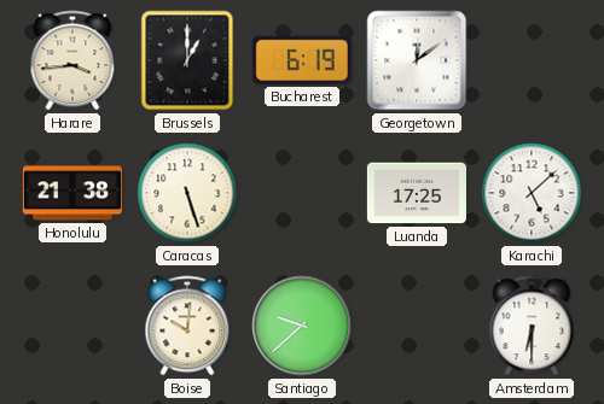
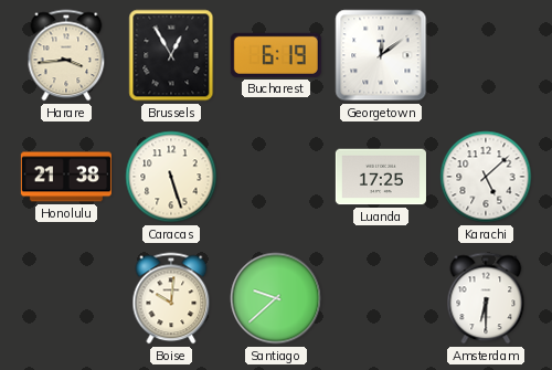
Brussels: 1:00 -> 12:55 (171, 55)
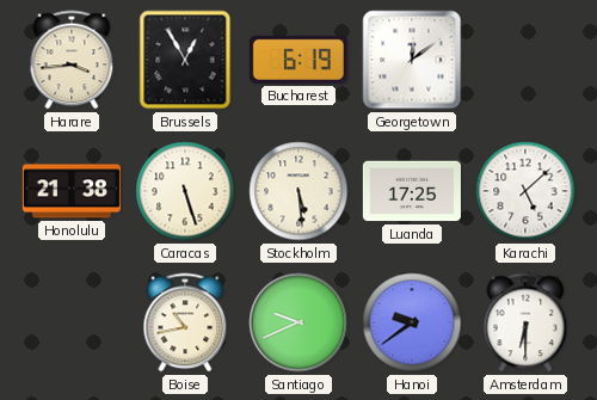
Stockholm: none -> 5:29 (298, 191)
Boise: 10:01 -> 10:43 (185, 322)
Santiago: 9:38 -> 9:41 (298, 322)
Hanoi: none -> 9:39 (412, 322)
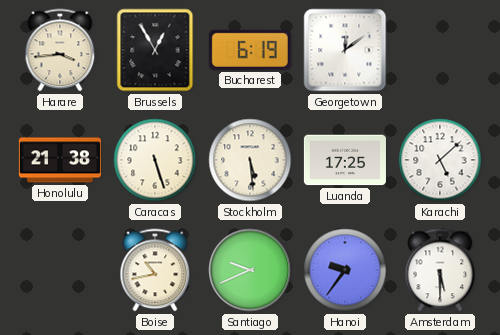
Hanoi: 9:39 -> 9:36 (345, 270)
Amsterdam: 6:30 -> 5:30 (440, 270)
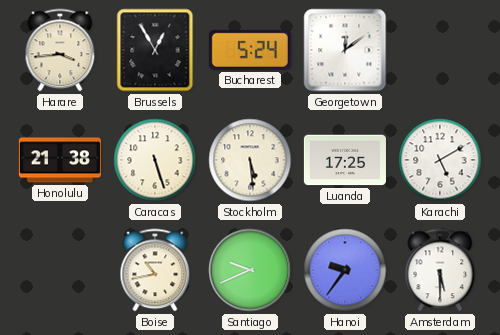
Bucharest: 6:19 -> 5:24 (250, 50)
Karachi: 5:08 -> 5:10 (440, 160)
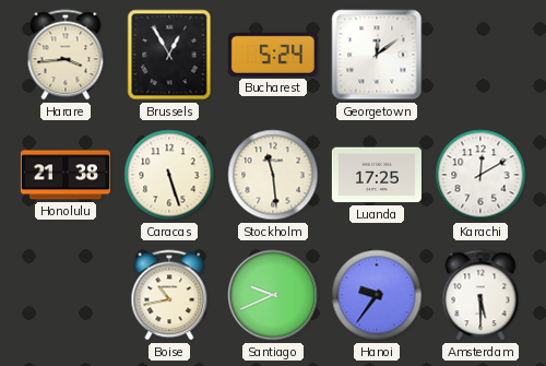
Stockholm: 5:29 -> 11:29 (273, 175)
Karachi: 5:10 -> 12:10 (480, 175)
